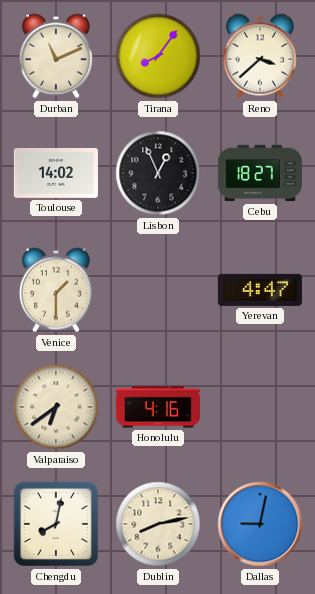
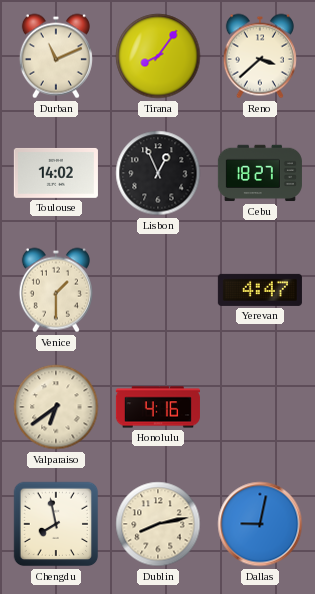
Chengdu: 8:02 -> 7:58 (56, 524)
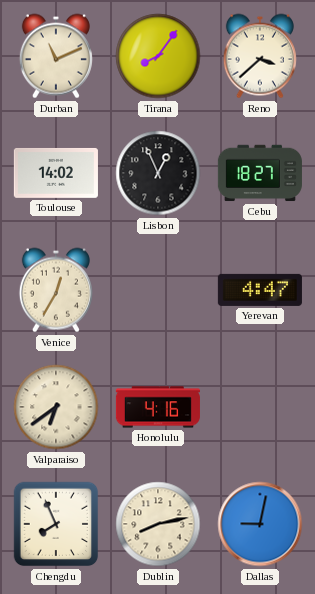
Venice: 1:30 -> 12:35 (56, 290)
Chengdu: 7:58 -> 7:56 (56, 524)
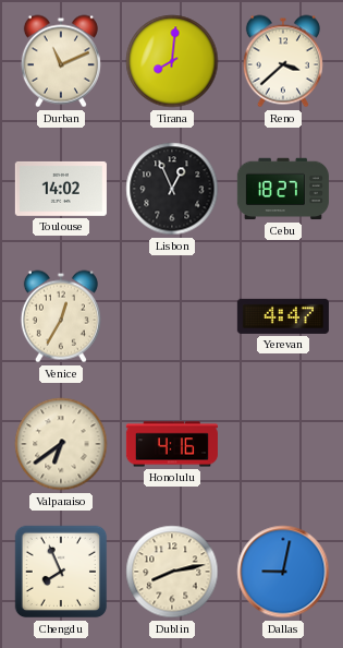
Tirana: 8:06 -> 8:01 (172, 61)
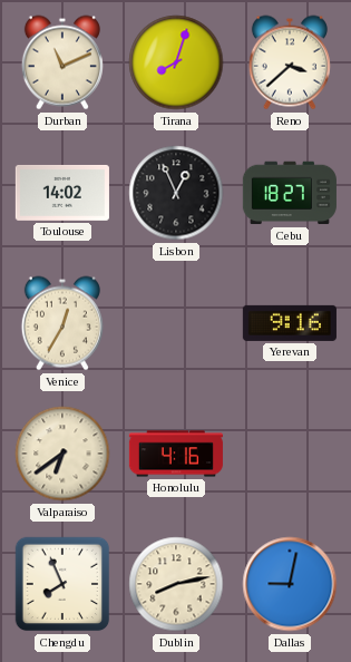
Tirana: 8:01 -> 8:03 (176, 62)
Yerevan: 4:47 -> 9:16 (290, 323)
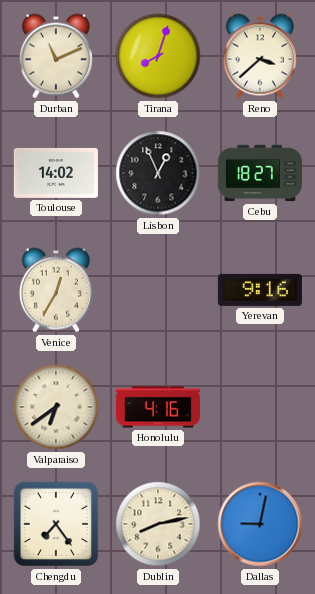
Chengdu: 7:56 -> 7:24 (56, 524)
